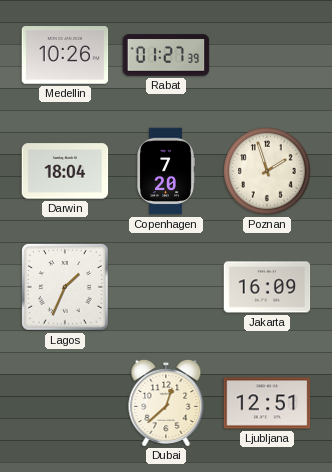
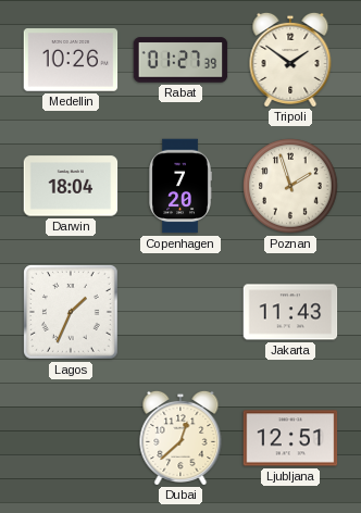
Tripoli: none -> 1:51 (290, 59)
Jakarta: 16:09 -> 11:43 (290, 312)
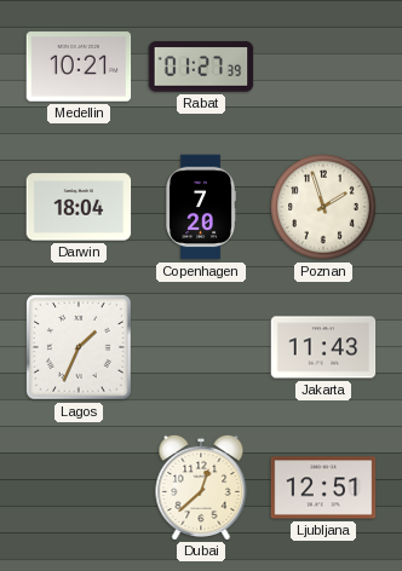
Medellin: 10:26 -> 10:21 (79, 67)
Tripoli: 1:51 -> none (290, 59)
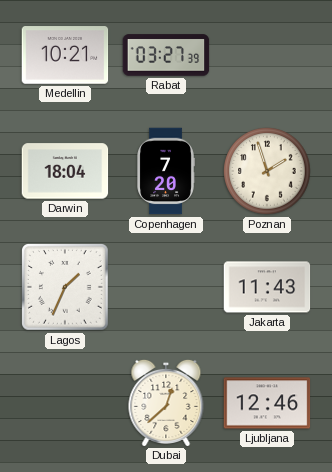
Rabat: 01:27 -> 03:27 (166, 55)
Ljubljana: 12:51 -> 12:46 (267, 403)
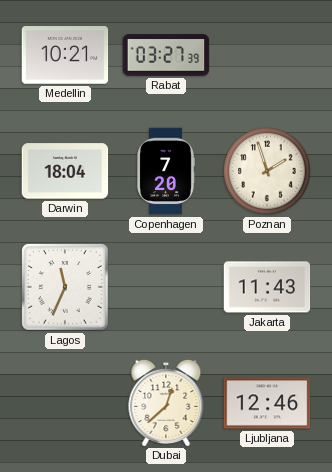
Lagos: 1:34 -> 11:34 (66, 288)
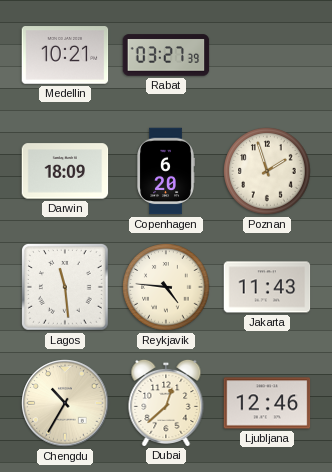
Darwin: 18:04 -> 18:09 (65, 171)
Copenhagen: 7:20 -> 6:20 (166, 171)
Lagos: 11:34 -> 11:29 (66, 288)
Reykjavik: none -> 4:46 (166, 287)
Chengdu: none -> 10:35 (65, 403)
